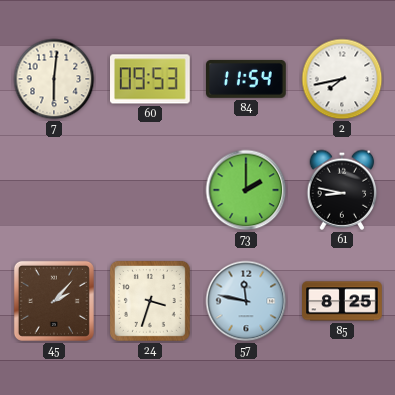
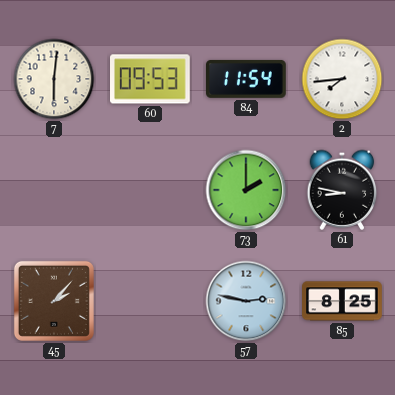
2: 7:43 -> 7:44 (342, 79)
24: 3:33 -> none (150, 301)
57: 11:47 -> 2:47 (246, 301)
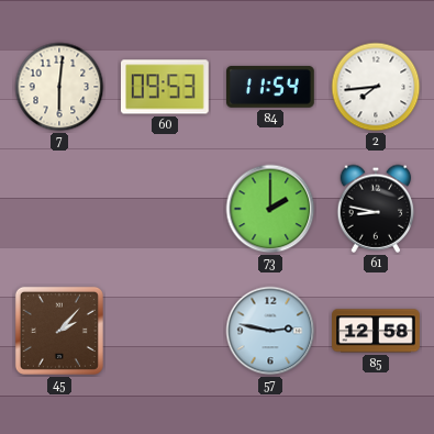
85: 8:25 -> 12:58 (376, 331)
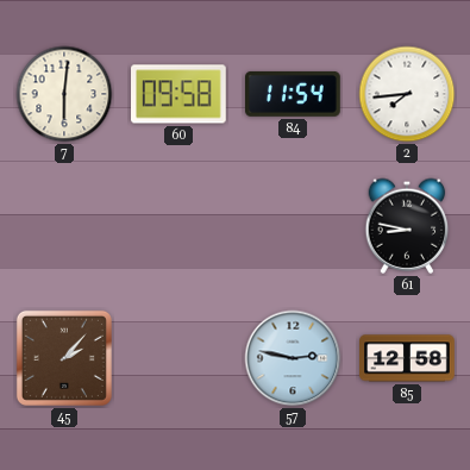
60: 09:53 -> 09:58 (180, 94)
73: 2:00 -> none (270, 209)
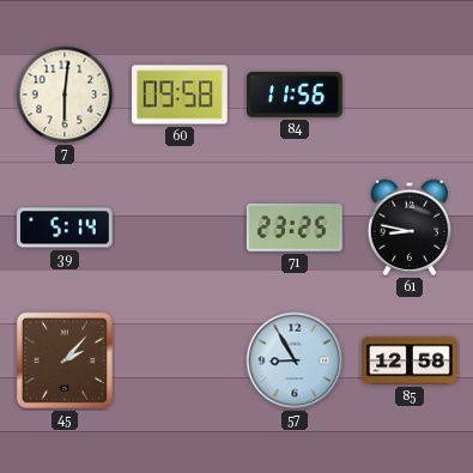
84: 11:54 -> 11:56 (296, 95)
2: 7:44 -> none (407, 94)
39: none -> 5:14 (65, 228)
71: none -> 23:25 (295, 229)
57: 2:47 -> 8:55 (295, 360)
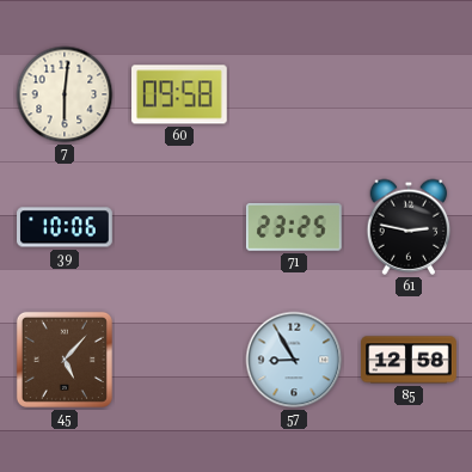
84: 11:56 -> none (296, 95)
39: 5:14 -> 10:06 (65, 227)
61: 8:47 -> 2:47 (409, 227)
45: 2:07 -> 5:07 (65, 360)
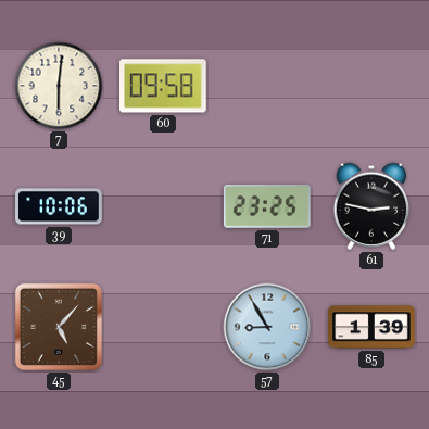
85: 12:58 -> 1:39 (371, 327)
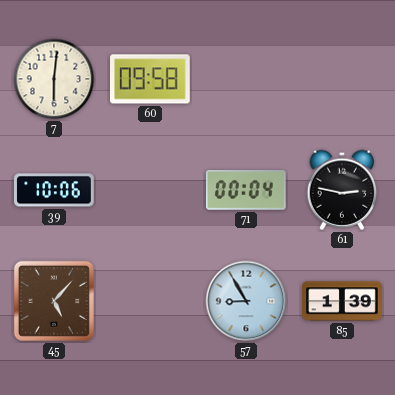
71: 23:25 -> 00:04 (246, 191)
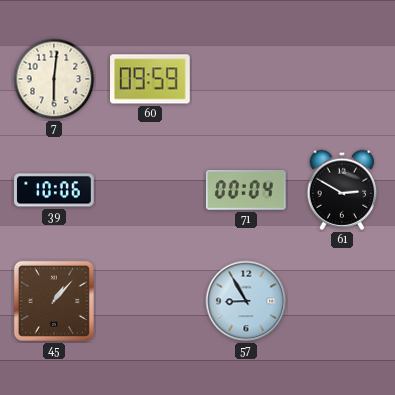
60: 09:58 -> 09:59 (151, 79)
61: 2:47 -> 2:50 (342, 190)
45: 5:07 -> 1:07 (54, 301)
85: 1:39 -> none (342, 301)
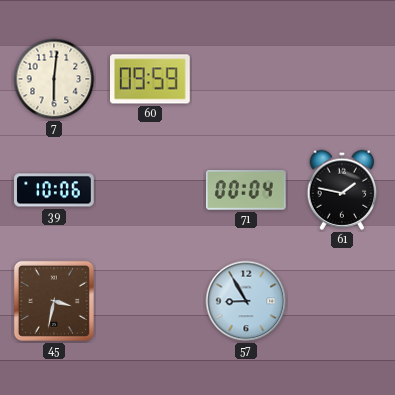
61: 2:50 -> 1:47 (342, 190)
45: 1:07 -> 3:32 (54, 301)
